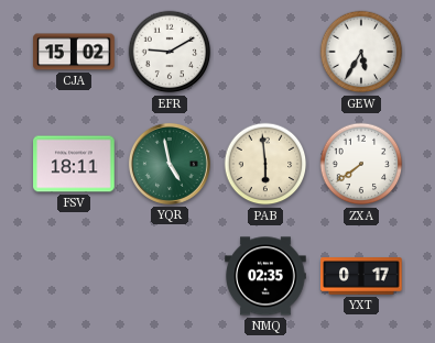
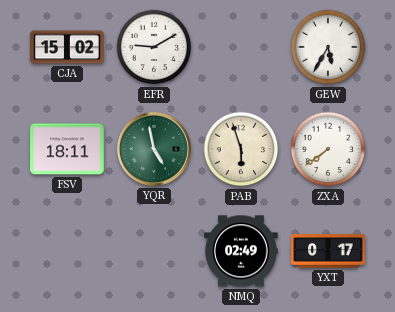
PAB: 5:59 -> 5:57 (241, 149)
NMQ: 02:35 -> 02:49 (241, 251)
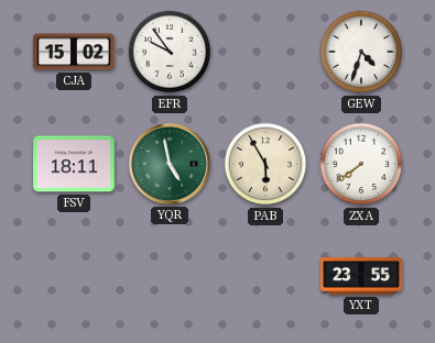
EFR: 9:10 -> 9:54 (170, 52)
GEW: 5:35 -> 4:33 (361, 52)
PAB: 5:57 -> 5:55 (265, 164)
NMQ: 02:49 -> none (241, 251)
YXT: 0:17 -> 23:55 (361, 276)
